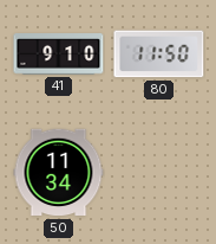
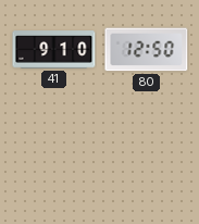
80: 11:50 -> 12:50 (147, 50)
50: 11:34 -> none (59, 173)
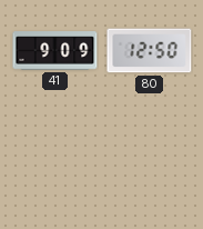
41: 9:10 -> 9:09 (55, 51)
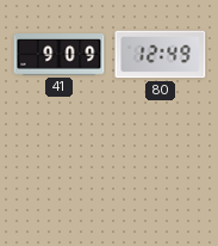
80: 12:50 -> 12:49 (161, 55)
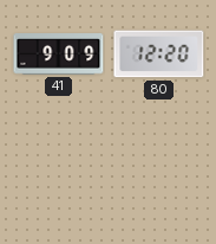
80: 12:49 -> 12:20 (159, 54)
